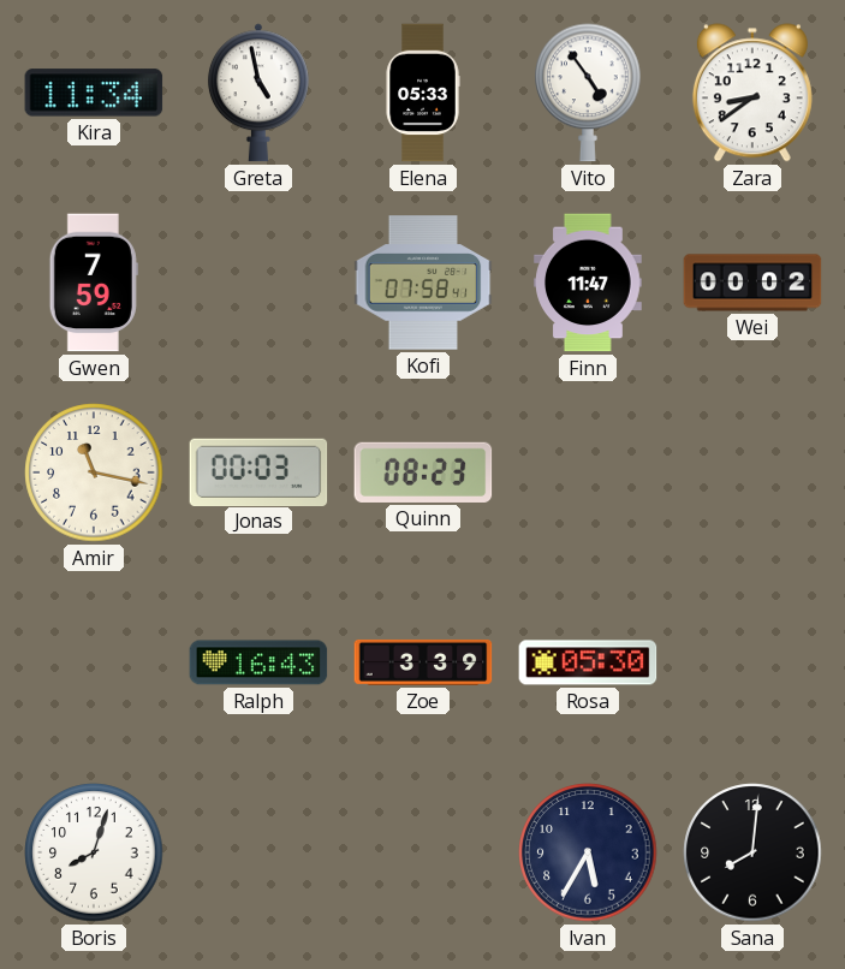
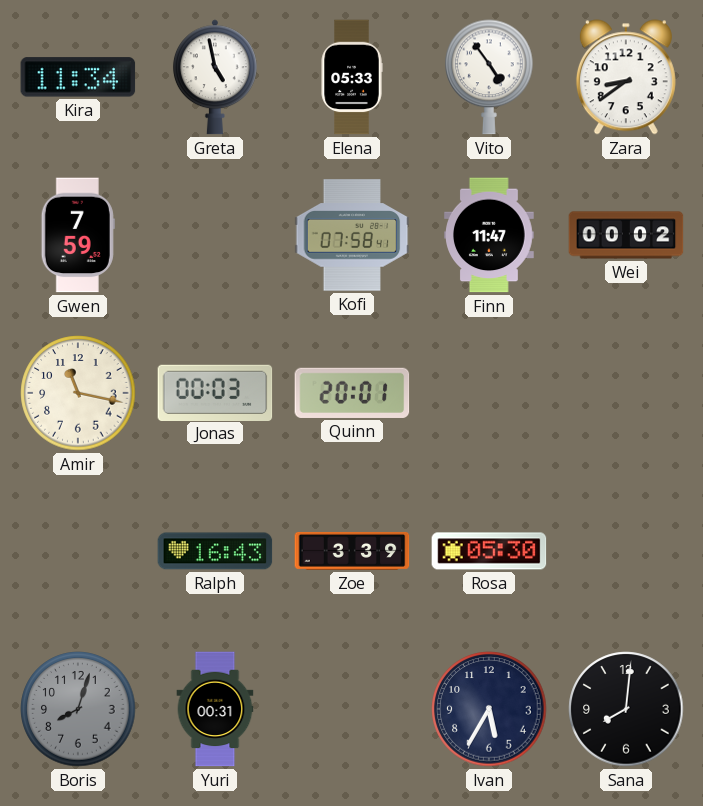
Quinn: 08:23 -> 20:01 (352, 393)
Boris dial: white -> grey (78, 709)
Yuri: none -> 00:31 (215, 709)
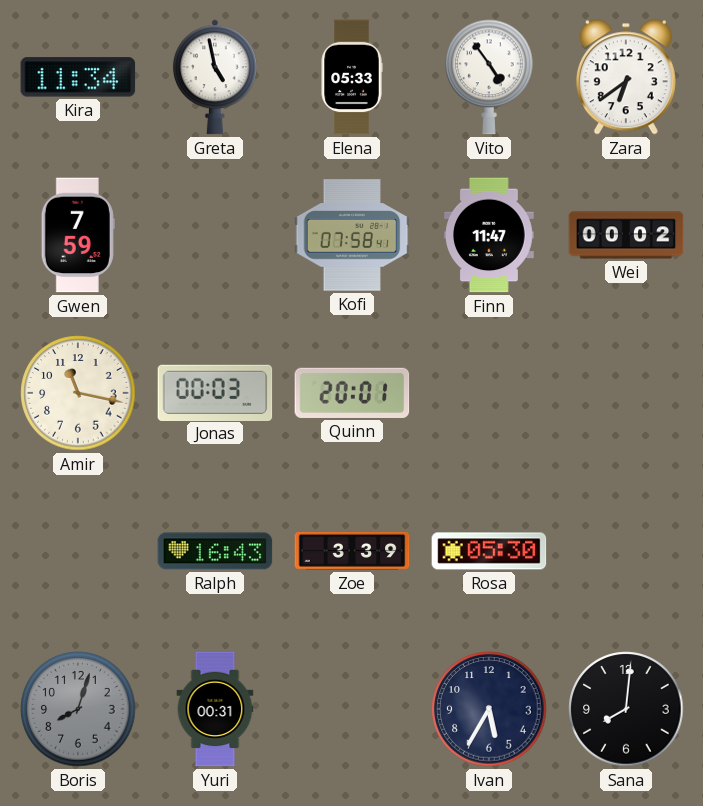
Zara: 8:39 -> 6:39 (626, 77)
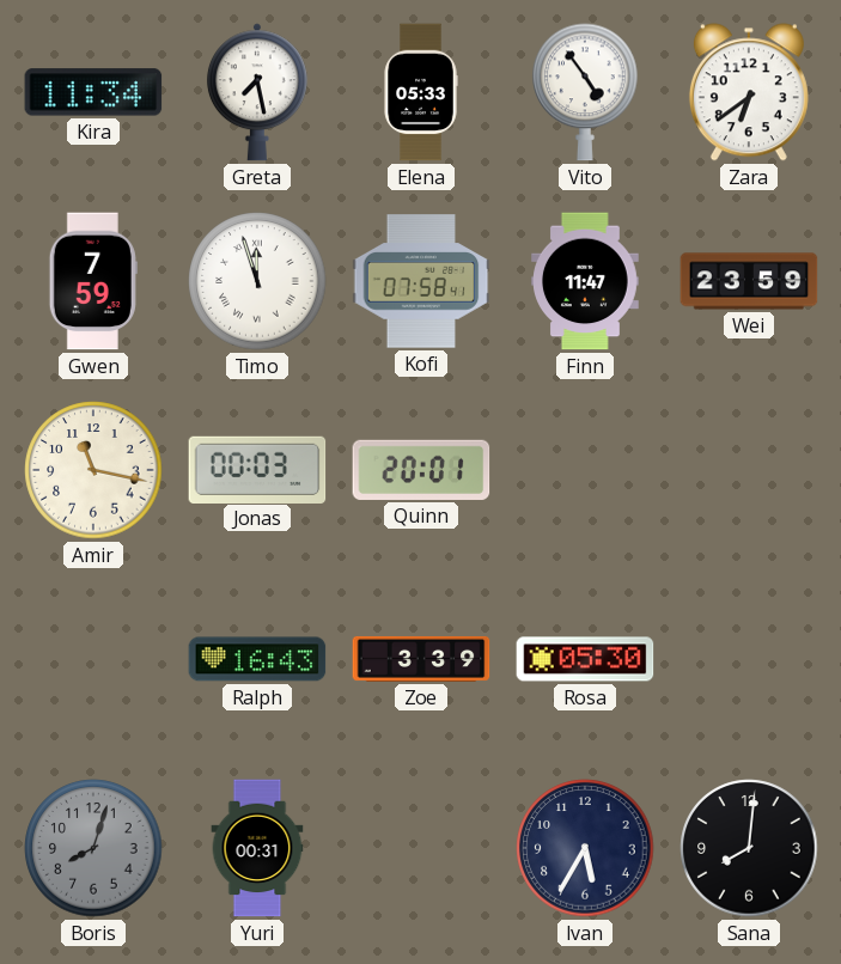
Greta: 4:58 -> 7:28 (257, 92)
Timo: none -> 11:57 (257, 281)
Wei: 00:02 -> 23:59 (749, 281)
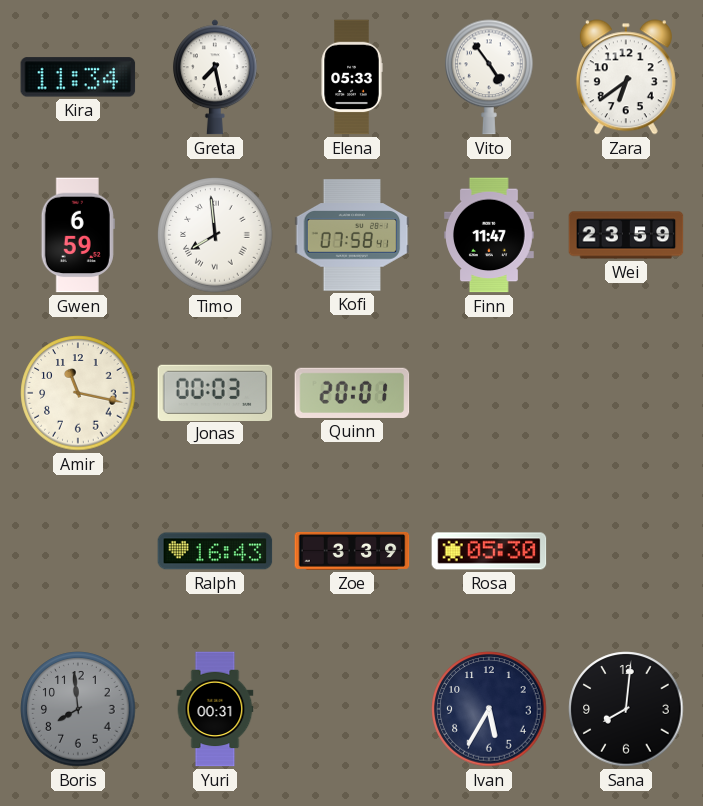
Gwen: 7:59 -> 6:59 (78, 235)
Timo: 11:57 -> 7:59 (215, 235)
Boris: 8:03 -> 7:59 (78, 709)
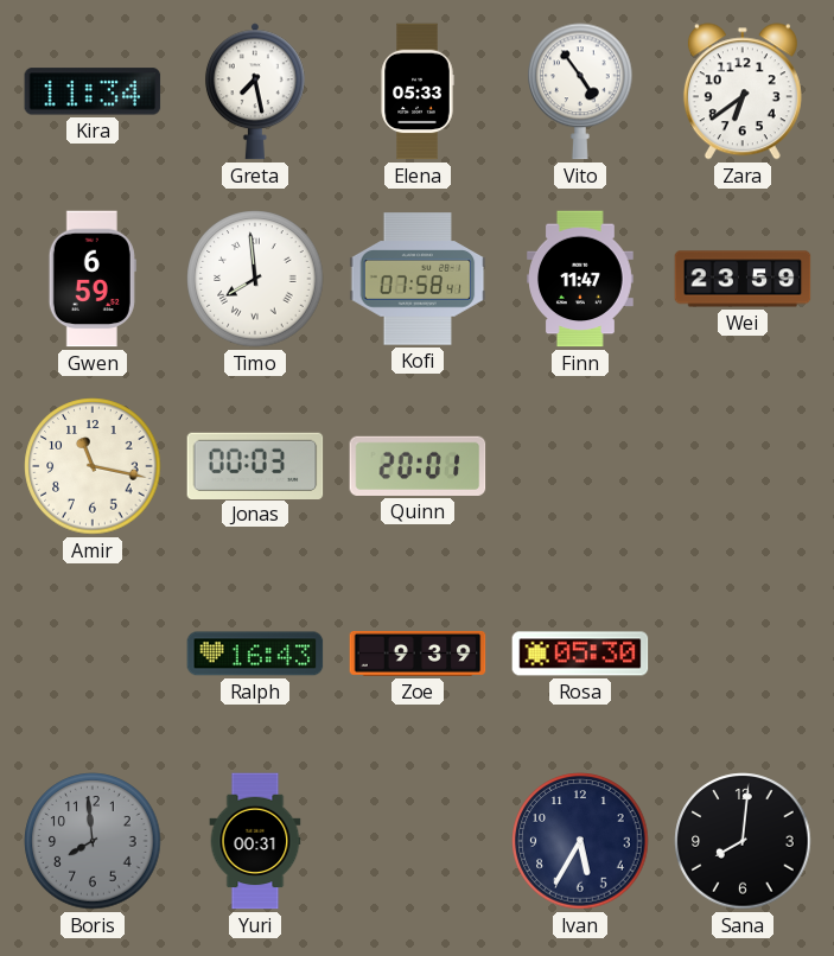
Zoe: 3:39 -> 9:39 (418, 654)
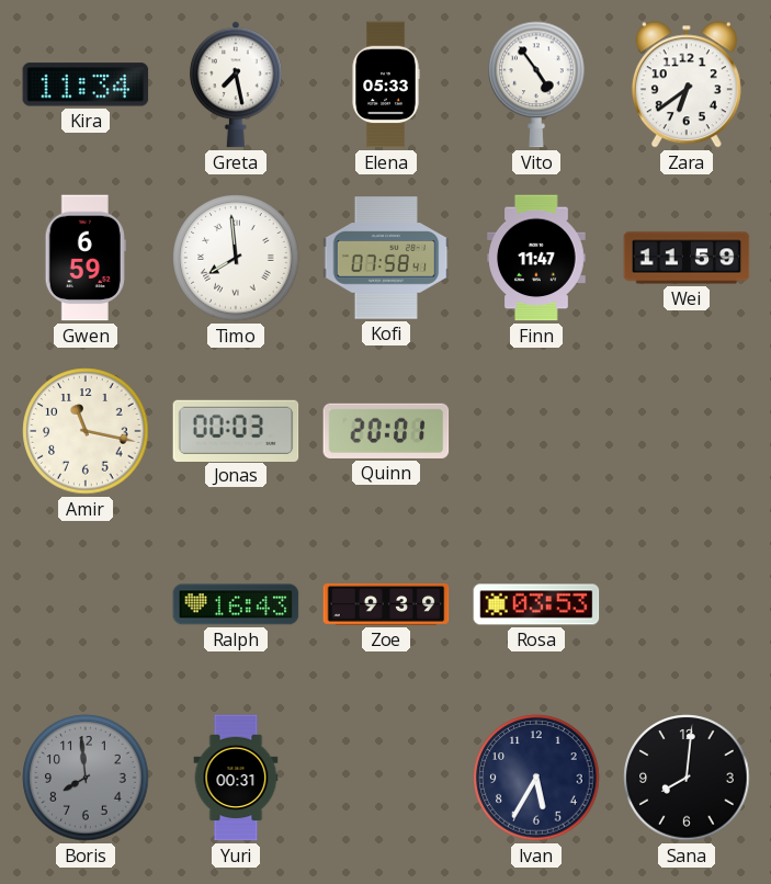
Wei: 23:59 -> 11:59 (687, 258)
Rosa: 05:30 -> 03:53 (536, 604)
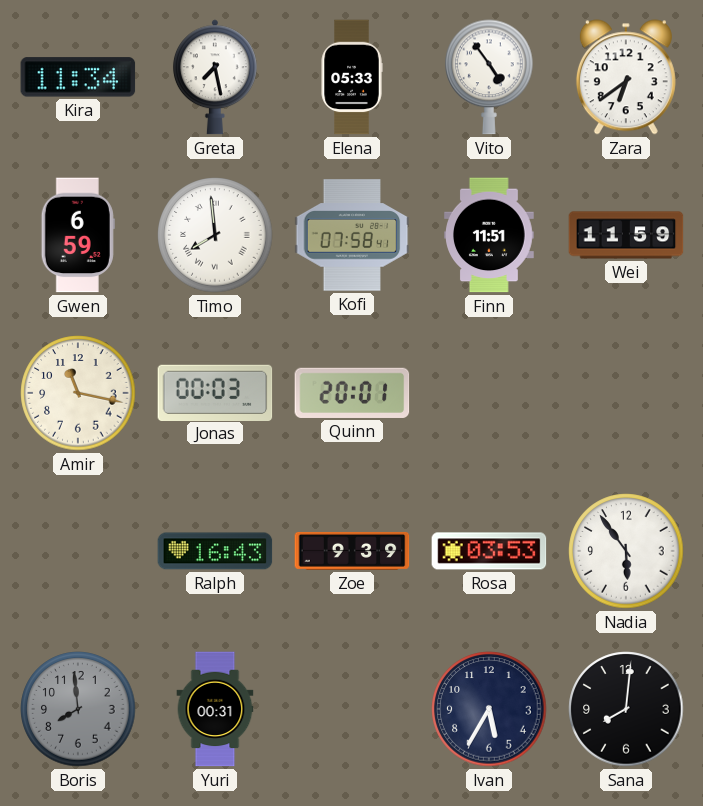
Finn: 11:47 -> 11:51 (490, 235)
Nadia: none -> 5:54 (626, 551)
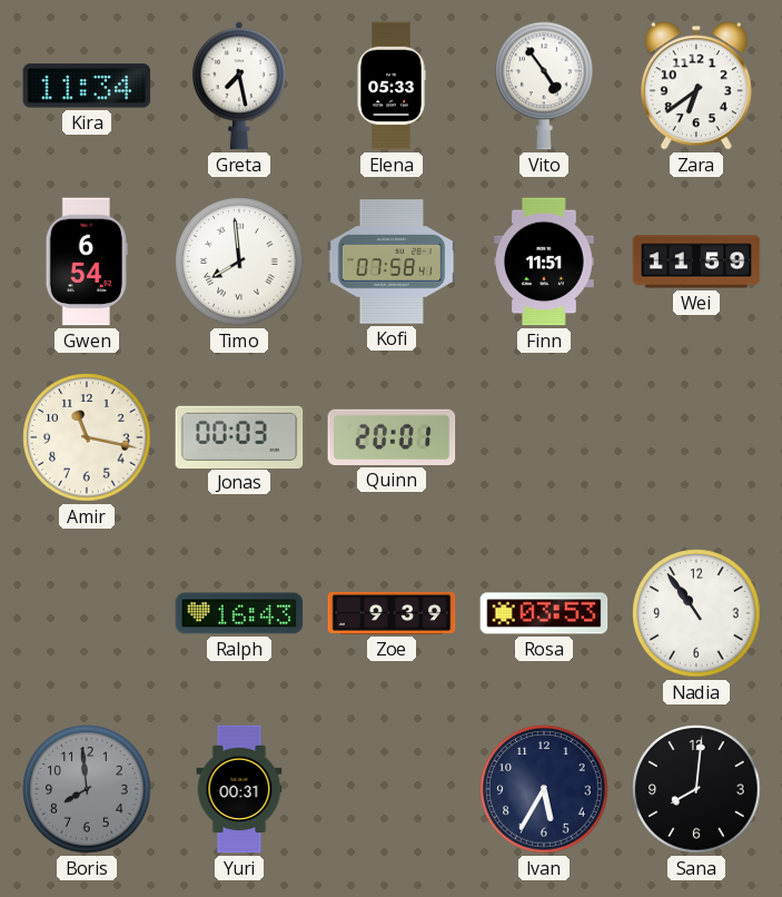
Gwen: 6:59 -> 6:54 (87, 262)
Nadia: 5:54 -> 10:54 (696, 613)
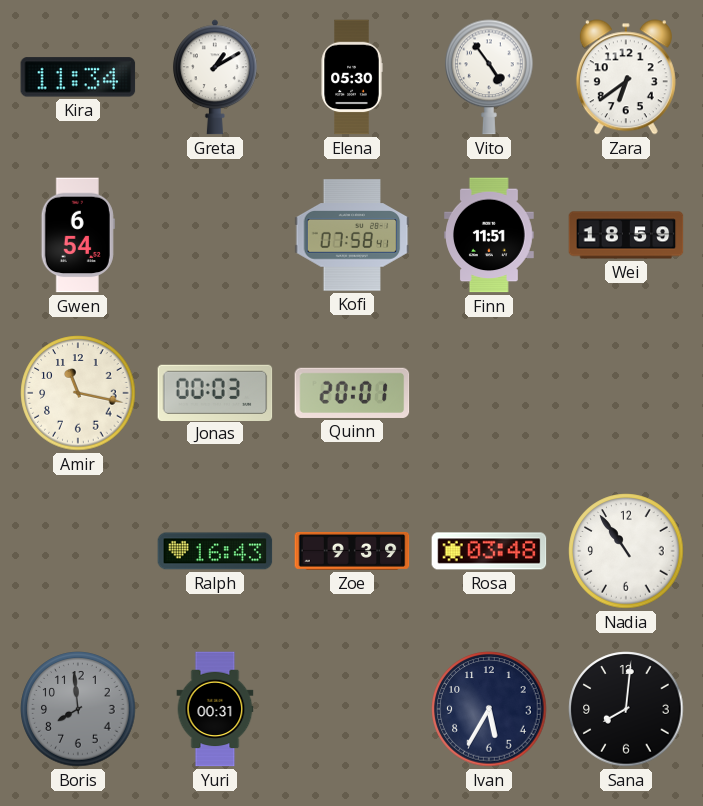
Greta: 7:28 -> 1:10 (215, 77)
Elena: 05:33 -> 05:30 (352, 77)
Timo: 7:59 -> none (239, 262)
Wei: 11:59 -> 18:59 (626, 235)
Rosa: 03:53 -> 03:48 (489, 551)
